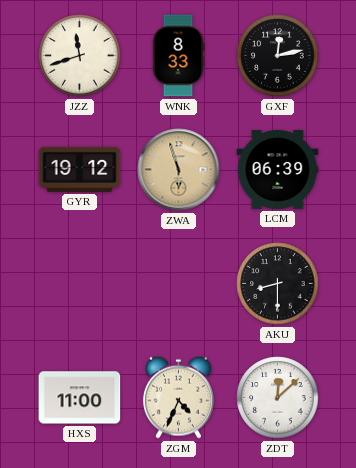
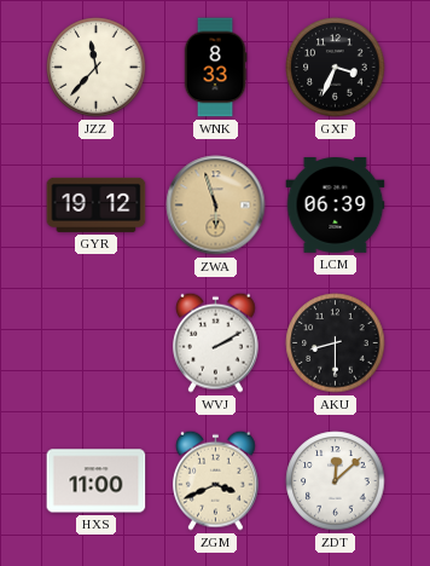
JZZ: 11:42 -> 11:37 (97, 68)
GXF: 12:13 -> 3:34 (336, 68)
WVJ: none -> 2:10 (215, 342)
ZGM: 4:34 -> 3:41 (215, 480)
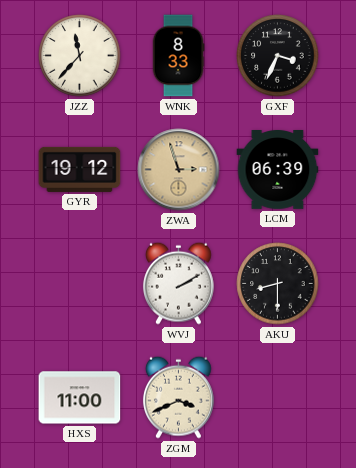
ZWA: 5:57 -> 2:57 (179, 170)
ZDT: 12:08 -> none (336, 481)
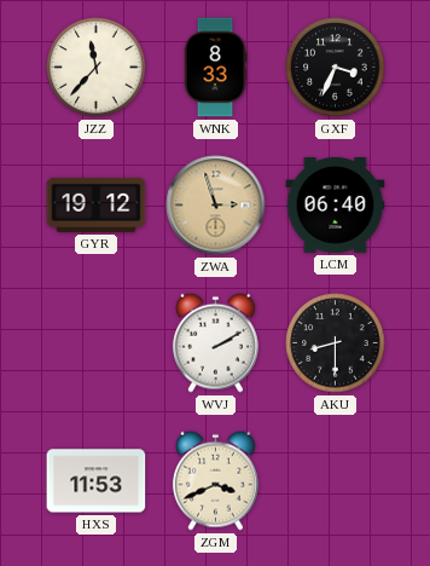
LCM: 06:39 -> 06:40 (336, 206)
HXS: 11:00 -> 11:53 (97, 481)
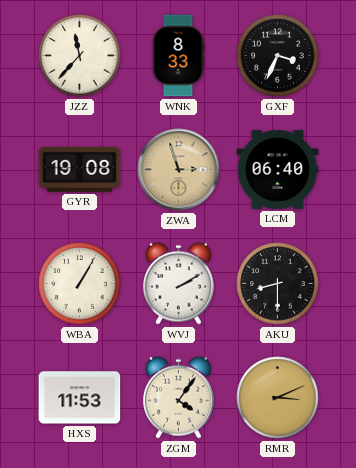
GYR: 19:12 -> 19:08 (80, 169)
WBA: none -> 1:05 (80, 284)
ZGM: 3:41 -> 4:06 (178, 397)
RMR: none -> 3:11 (278, 398)
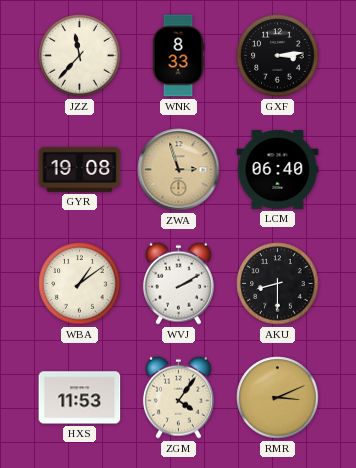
GXF: 3:34 -> 3:14 (278, 56)
WBA: 1:05 -> 1:09 (80, 284)
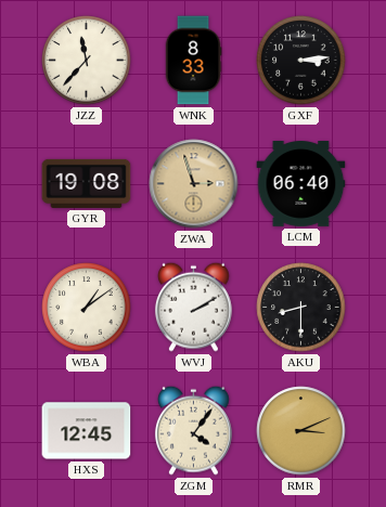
HXS: 11:53 -> 12:45 (87, 431)
